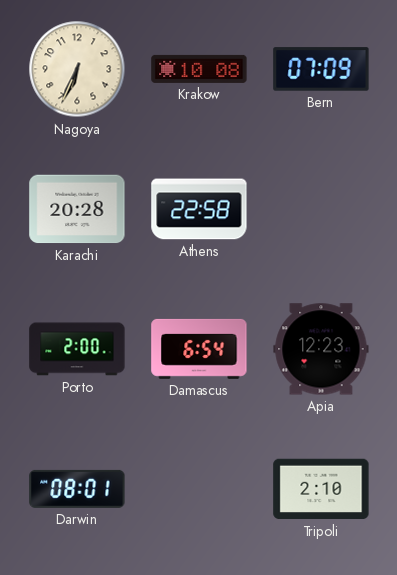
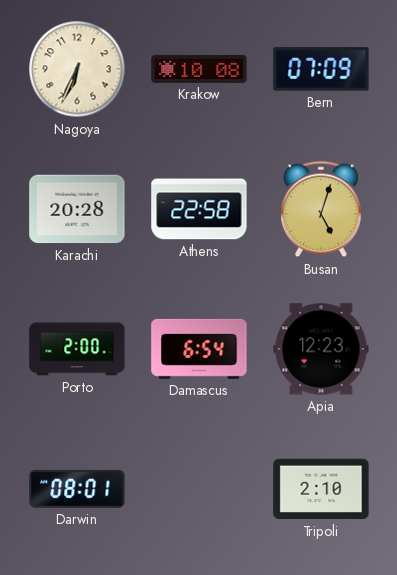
Busan: none -> 5:03 (321, 209)
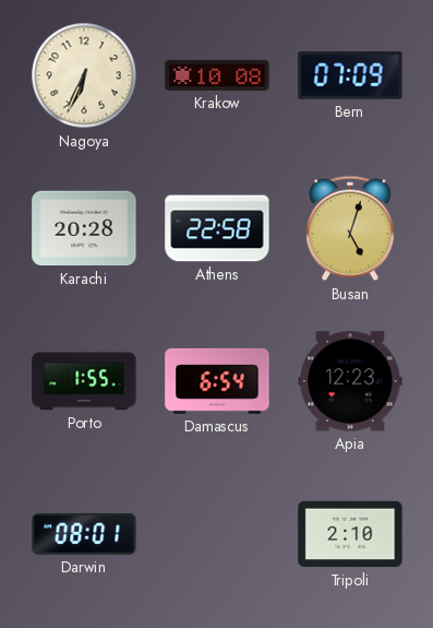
Porto: 2:00 -> 1:55 (84, 381)
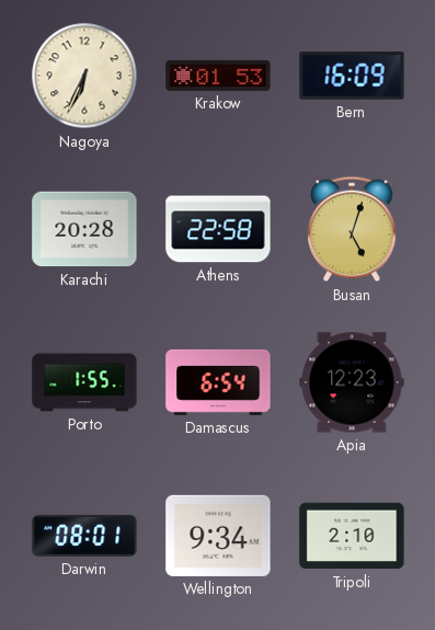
Krakow: 10:08 -> 01:53 (218, 76)
Bern: 07:09 -> 16:09 (352, 76)
Wellington: none -> 9:34 (218, 536)
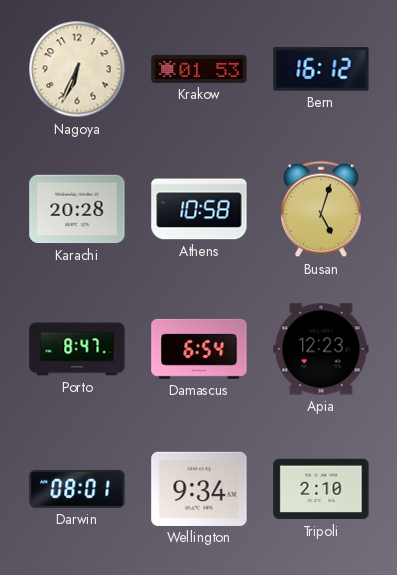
Bern: 16:09 -> 16:12 (321, 69)
Athens: 22:58 -> 10:58 (199, 209)
Porto: 1:55 -> 8:47 (77, 349)
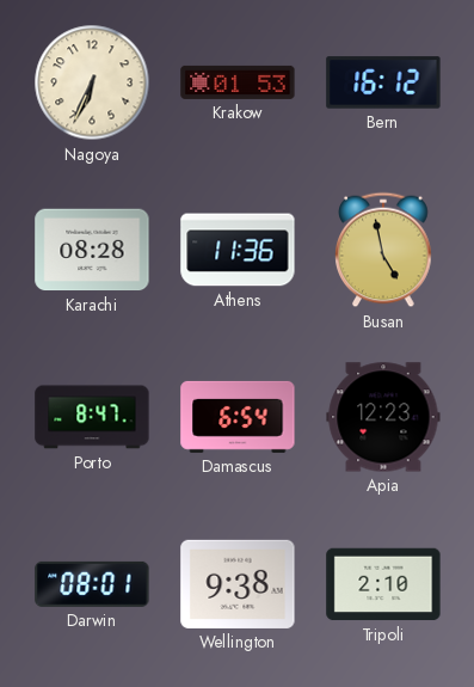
Karachi: 20:28 -> 08:28 (92, 250)
Athens: 10:58 -> 11:36 (238, 250)
Busan: 5:03 -> 4:58 (383, 250)
Wellington: 9:34 -> 9:38 (238, 584)
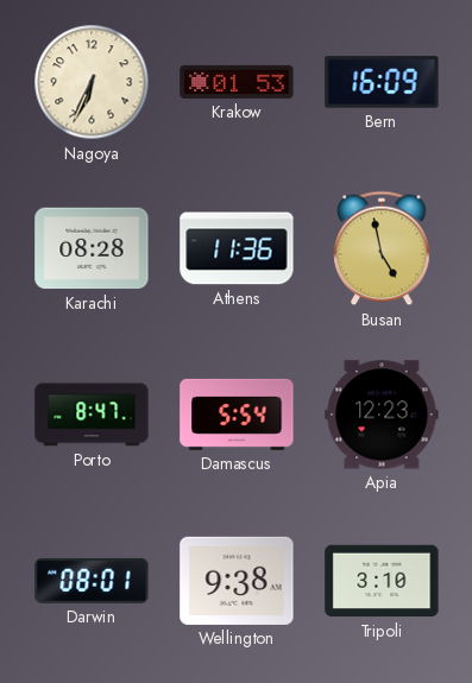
Bern: 16:12 -> 16:09 (382, 82)
Damascus: 6:54 -> 5:54 (237, 415)
Tripoli: 2:10 -> 3:10 (382, 581)
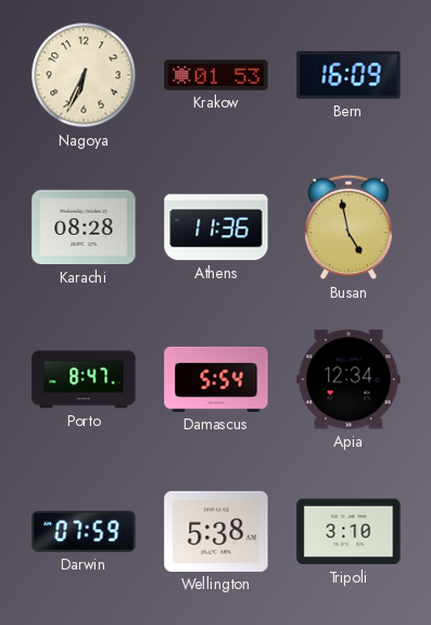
Apia: 12:23 -> 12:34 (348, 379)
Darwin: 08:01 -> 07:59 (84, 532)
Wellington: 9:38 -> 5:38 (216, 532)
